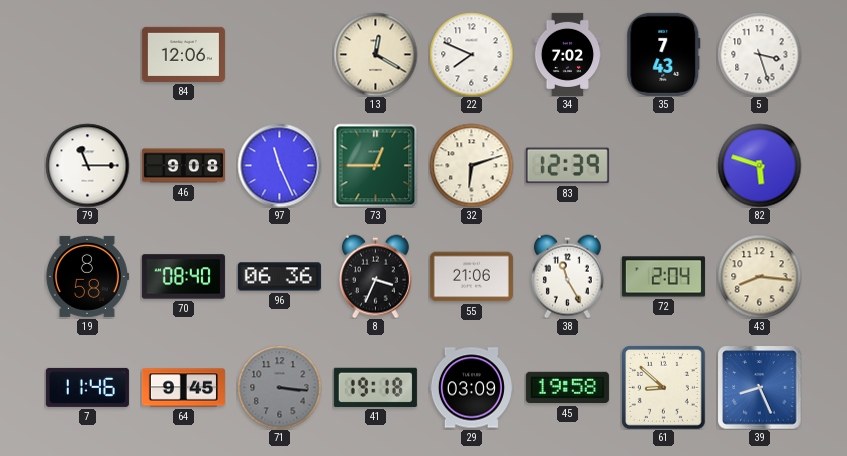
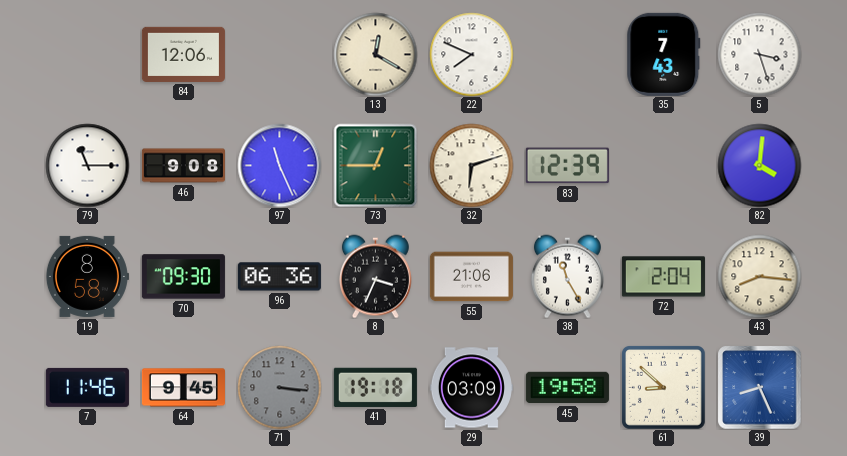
34: 7:02 -> none (568, 54)
82: 5:48 -> 4:01 (759, 165)
70: 08:40 -> 09:30 (183, 277)
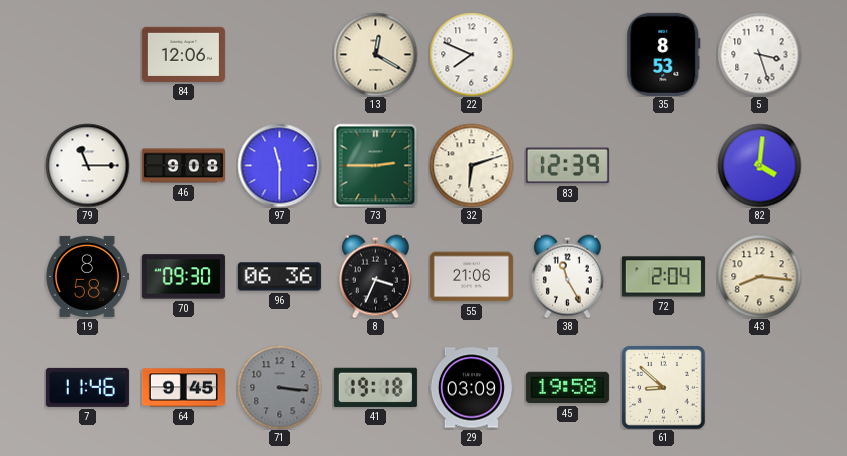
35: 7:43 -> 8:53 (664, 54)
97: 11:26 -> 11:30 (279, 165)
73: 12:45 -> 2:45 (375, 165)
39: 8:26 -> none (759, 387)
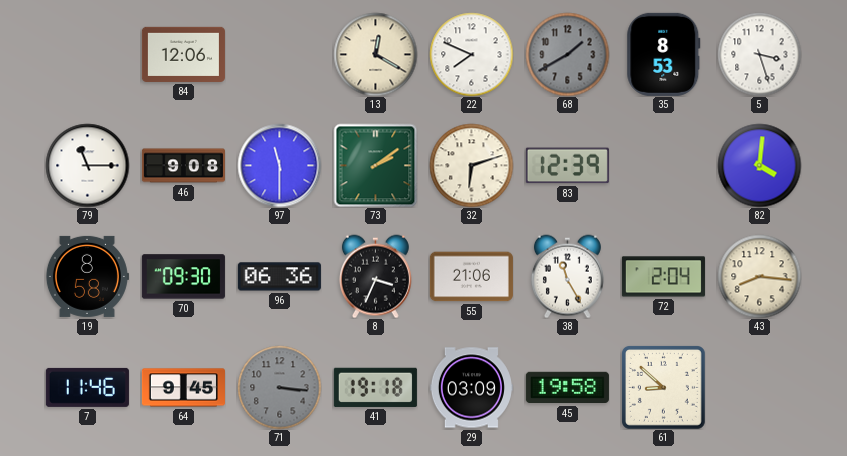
68: none -> 1:40 (567, 54)
73: 2:45 -> 2:09 (375, 165)
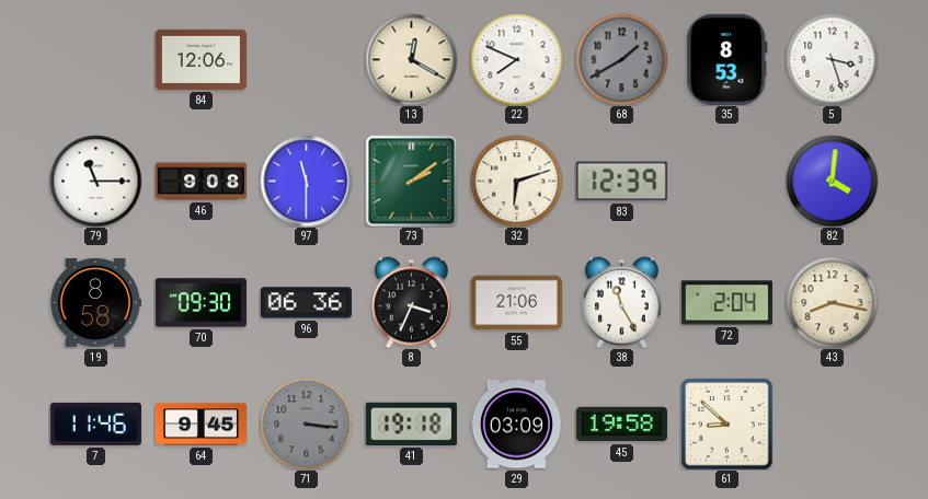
43: 8:16 -> 8:17 (832, 302)
